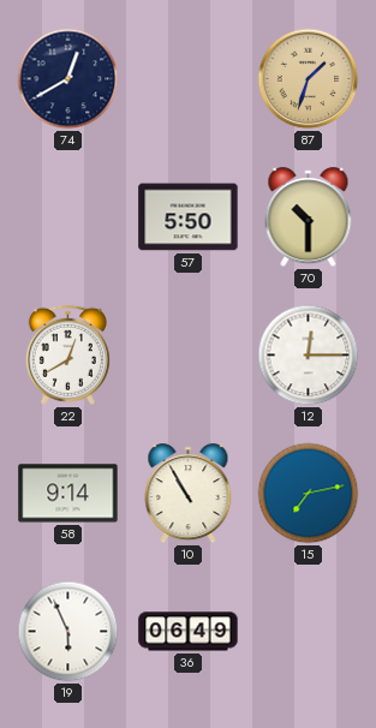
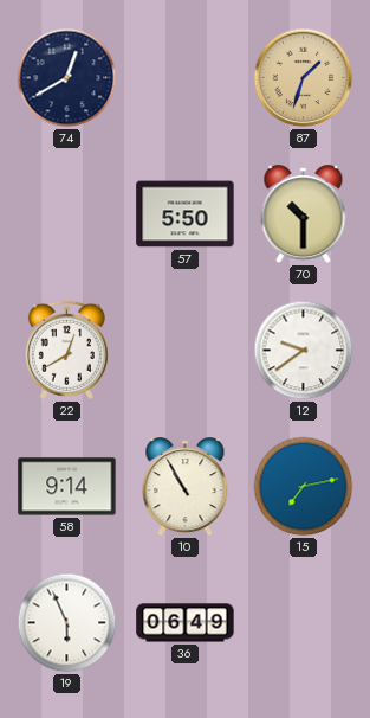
12: 12:15 -> 9:39 (304, 351)
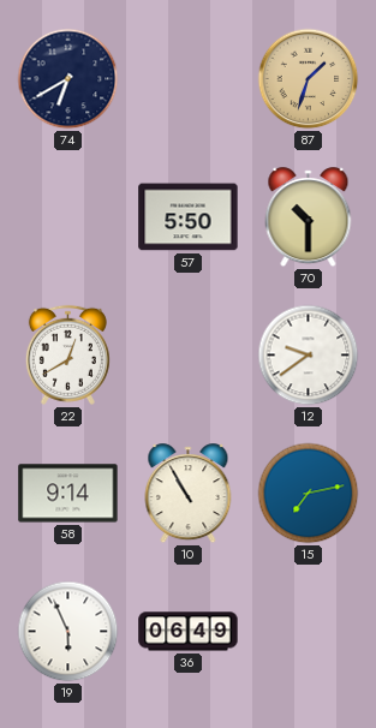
74: 12:40 -> 6:40 (68, 79)
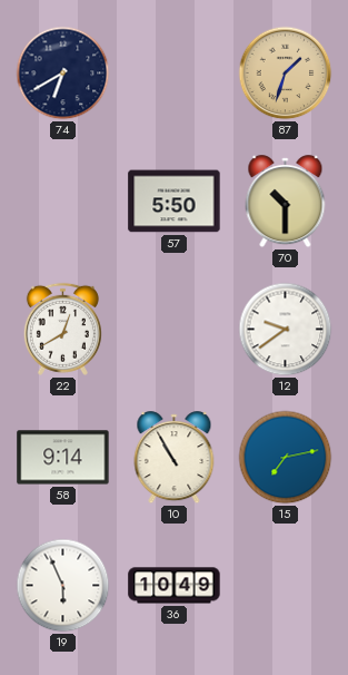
36: 06:49 -> 10:49 (175, 586)
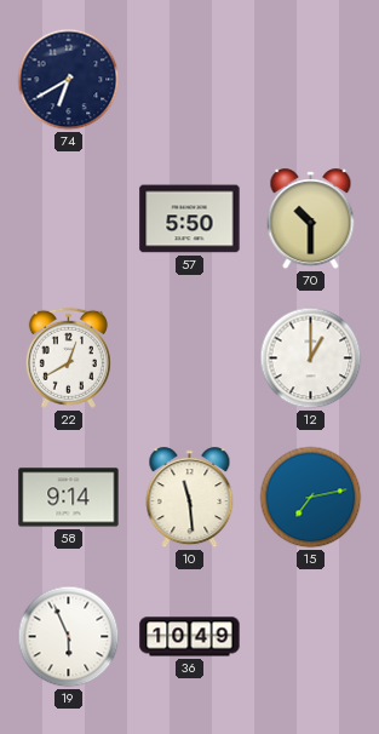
87: 1:33 -> none (286, 74)
12: 9:39 -> 1:00 (311, 359)
10: 10:55 -> 11:29 (190, 498)
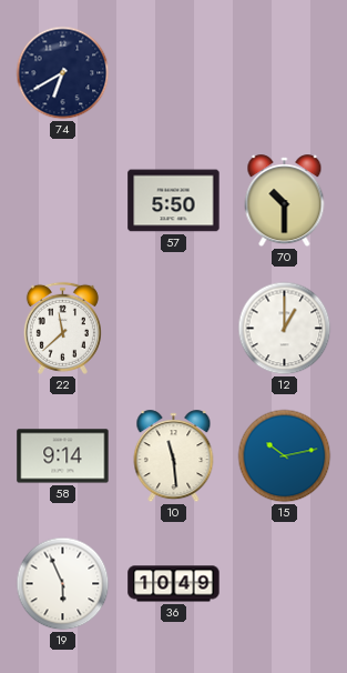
22: 12:40 -> 11:38 (62, 328)
15: 7:13 -> 10:13 (285, 456)
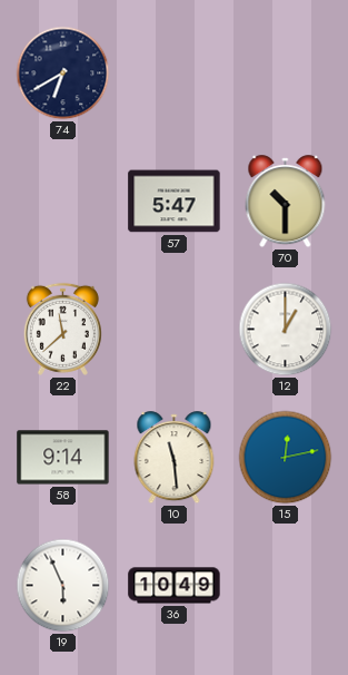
57: 5:50 -> 5:47 (175, 202)
15: 10:13 -> 12:13 (286, 458)
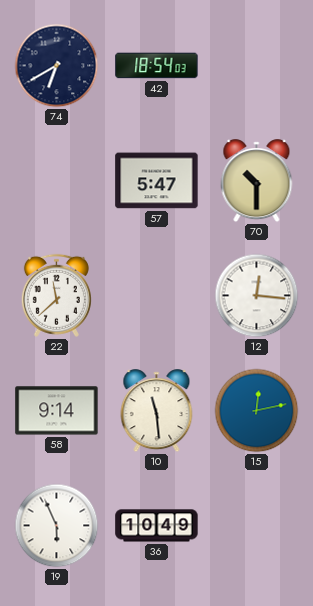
42: none -> 18:54 (157, 66)
12: 1:00 -> 12:16 (257, 296)
